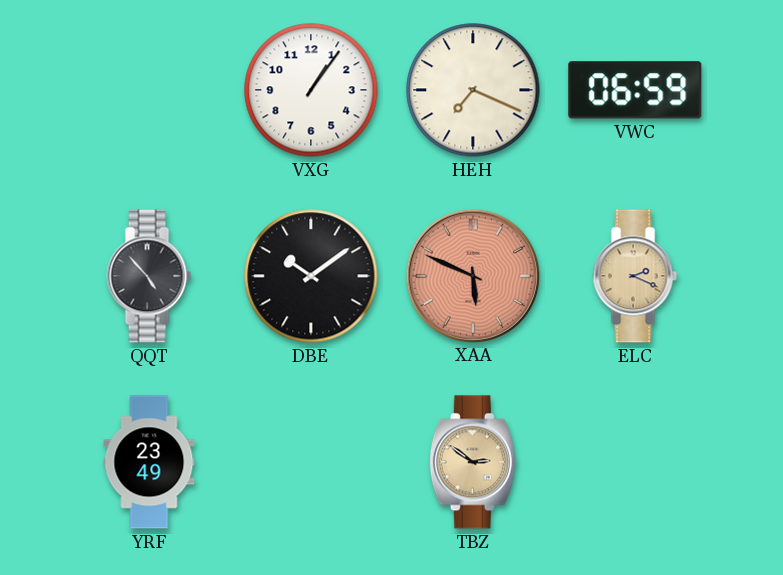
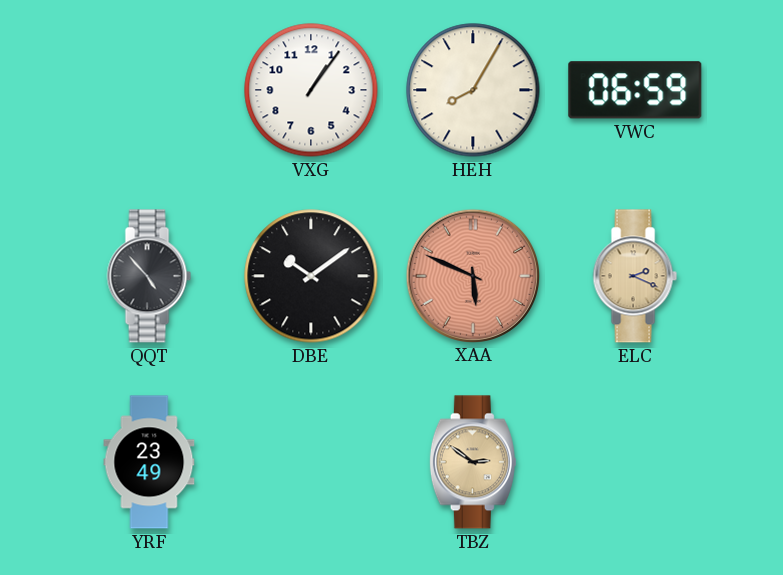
HEH: 7:19 -> 8:05 (473, 90)
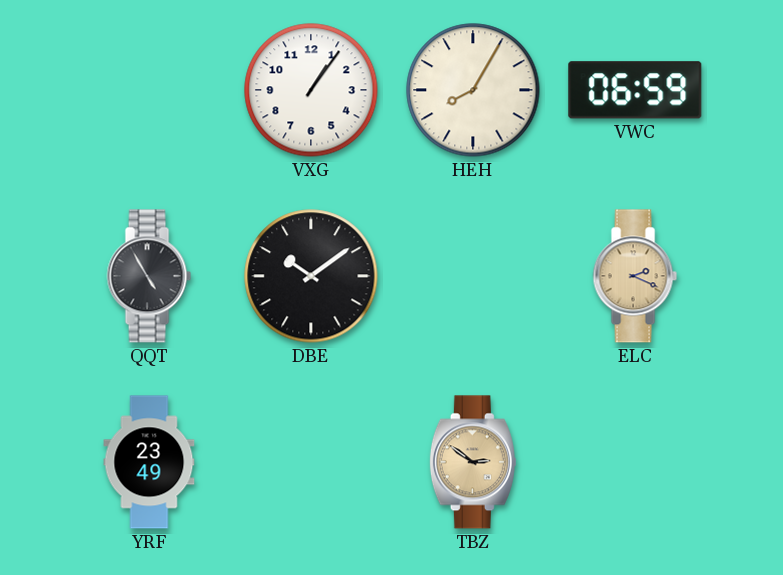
QQT: 4:53 -> 4:55 (149, 276)
XAA: 5:49 -> none (472, 275)
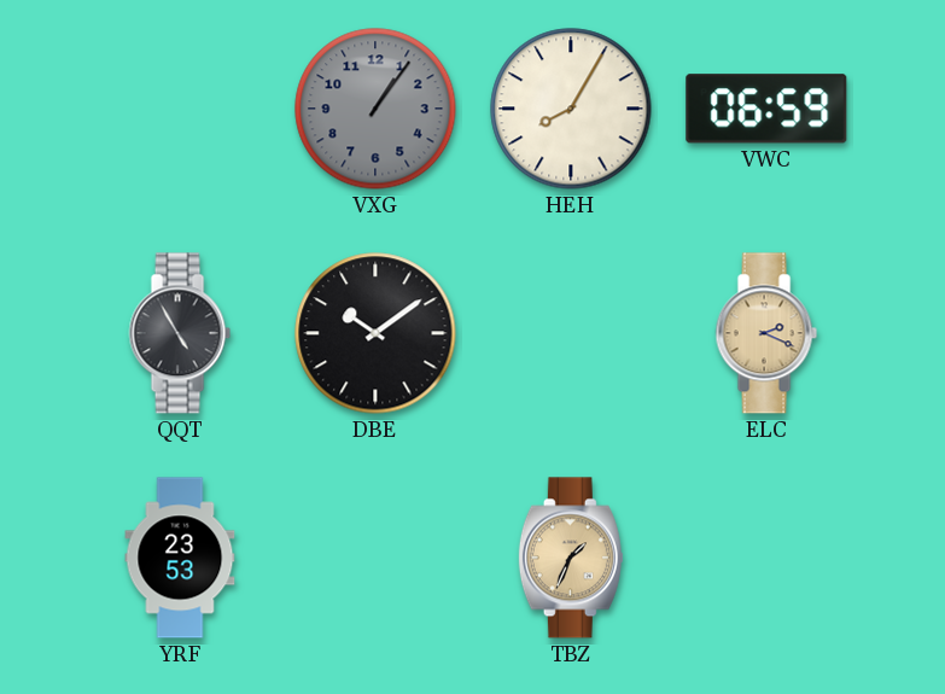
VXG dial: white -> grey (375, 109)
YRF: 23:49 -> 23:53 (180, 558)
TBZ: 2:51 -> 1:34 (571, 558)
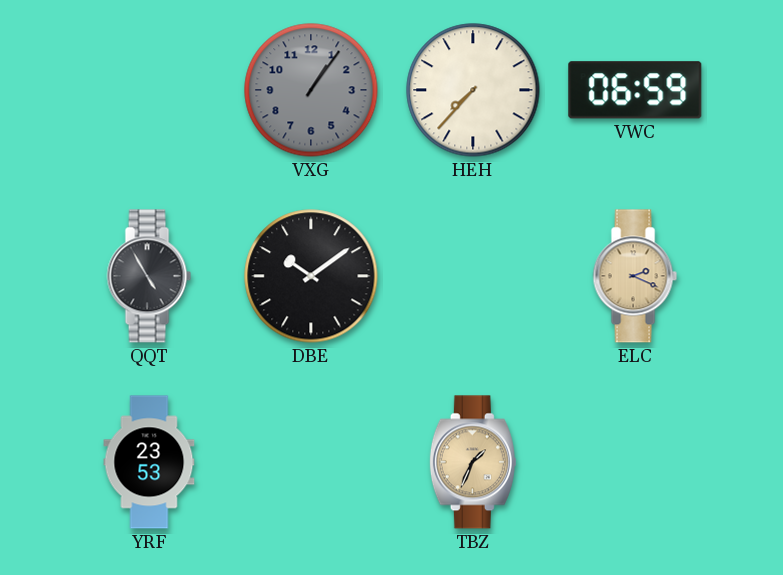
HEH: 8:05 -> 7:37 (473, 90)
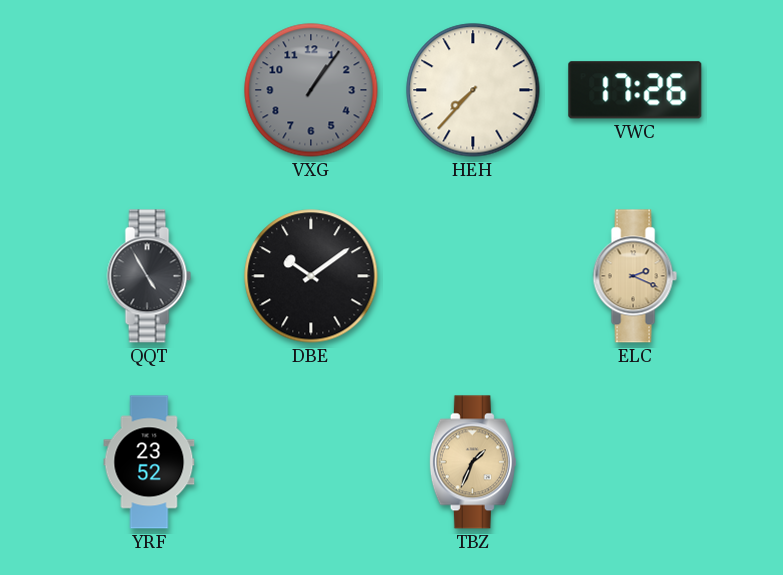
VWC: 06:59 -> 17:26 (635, 90)
YRF: 23:53 -> 23:52 (149, 462)
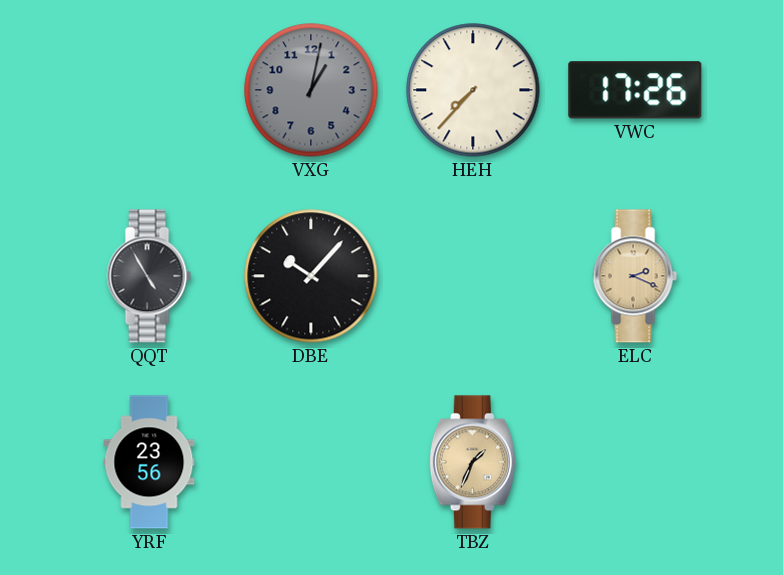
VXG: 1:06 -> 1:02 (311, 90)
DBE: 10:09 -> 10:07 (311, 276)
YRF: 23:52 -> 23:56 (149, 462)
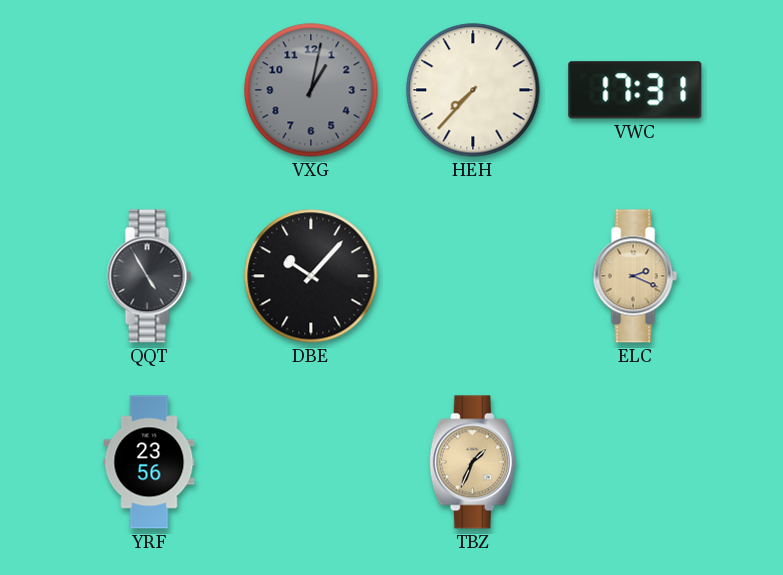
VWC: 17:26 -> 17:31 (635, 90)
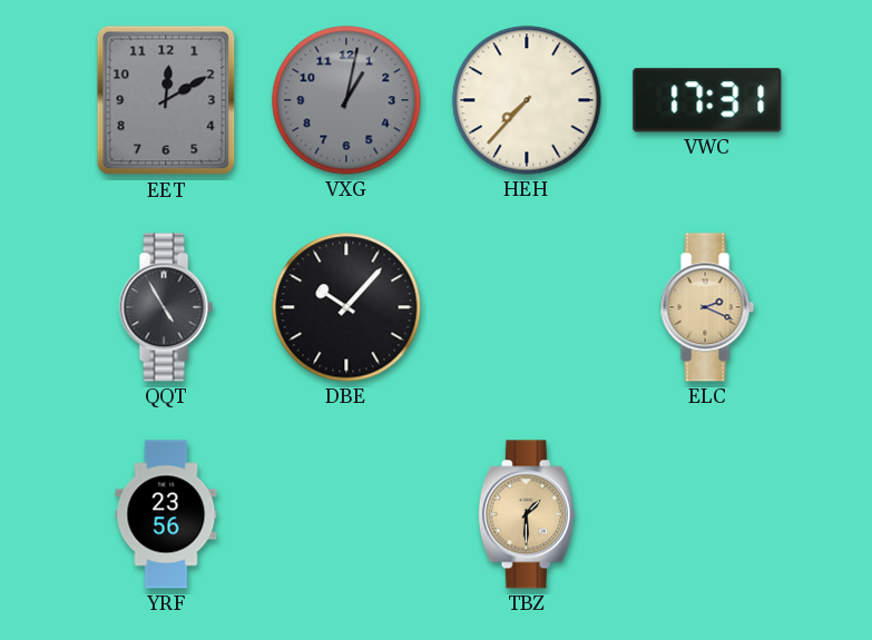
EET: none -> 12:10 (166, 100)
TBZ: 1:34 -> 1:30 (527, 514)
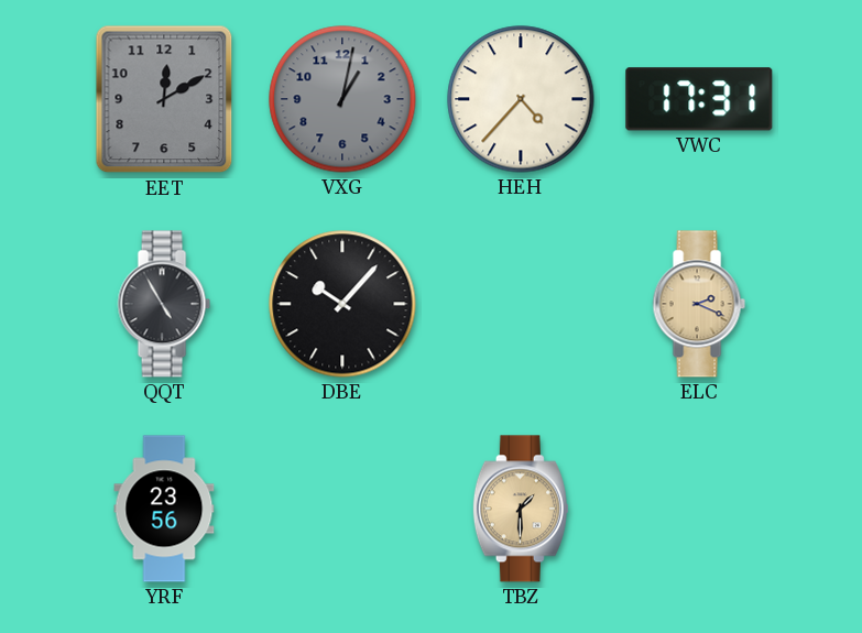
HEH: 7:37 -> 4:37 (521, 99)
